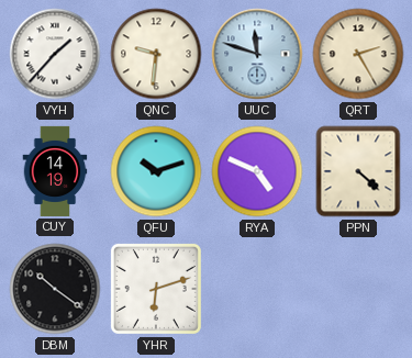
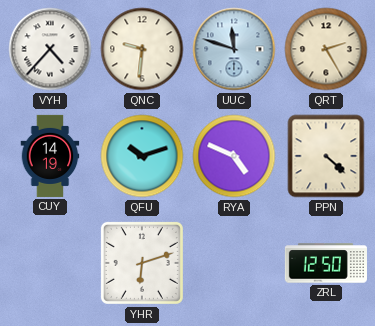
VYH: 1:37 -> 4:37 (50, 49)
DBM: 10:21 -> none (55, 289)
ZRL: none -> 12:50 (326, 263)
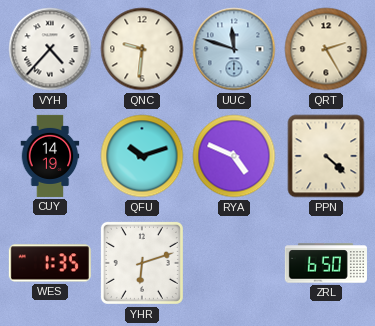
WES: none -> 1:35 (50, 263)
ZRL: 12:50 -> 6:50 (326, 263)
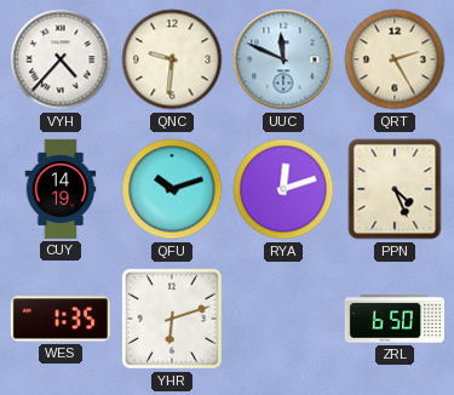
UUC: 11:48 -> 11:49 (283, 59)
RYA: 4:49 -> 12:12 (283, 189)
PPN: 4:22 -> 4:26 (395, 189)
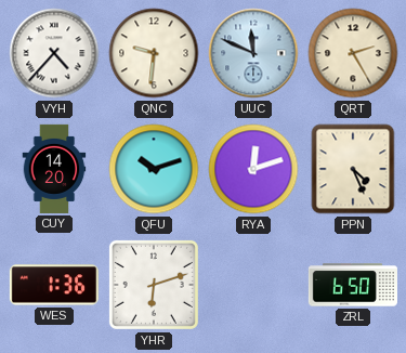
CUY: 14:19 -> 14:20 (54, 169)
WES: 1:35 -> 1:36 (54, 285)
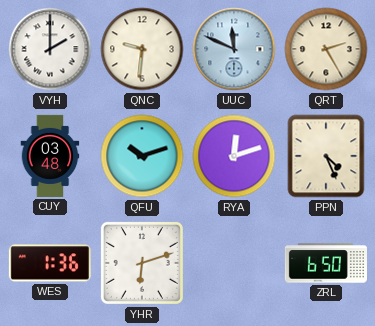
VYH: 4:37 -> 2:00 (50, 49)
CUY: 14:20 -> 03:48 (50, 156)
